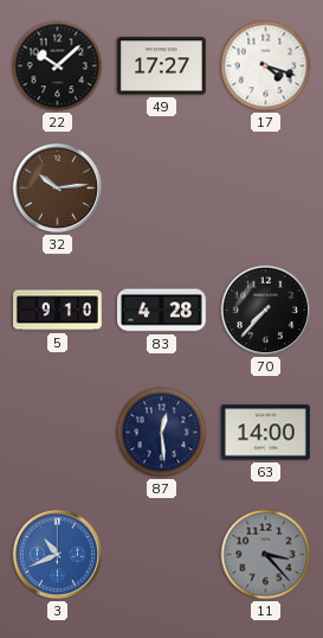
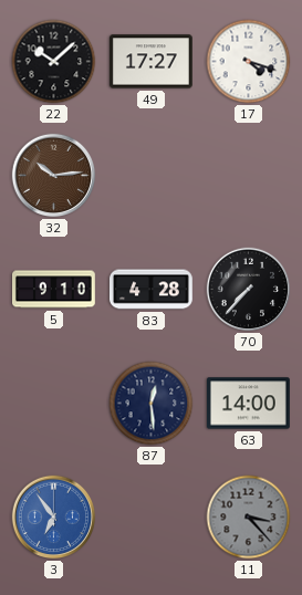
3: 10:41 -> 6:54 (54, 518)
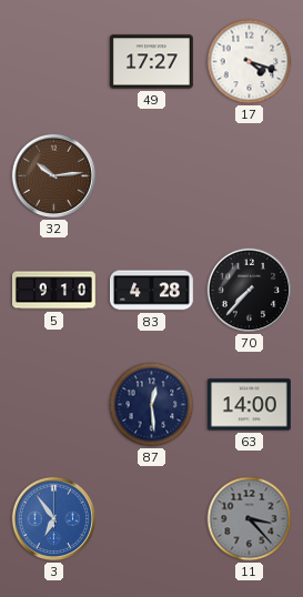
22: 10:08 -> none (54, 62)
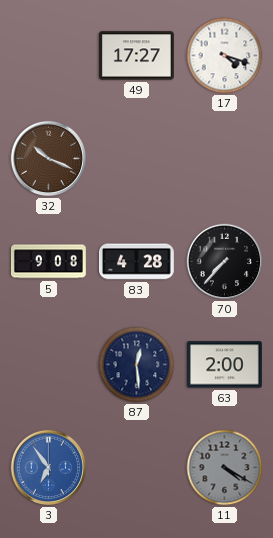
32: 10:14 -> 10:19 (49, 159)
5: 9:10 -> 9:08 (49, 262)
63: 14:00 -> 2:00 (224, 365)
11: 3:23 -> 4:20 (225, 468)
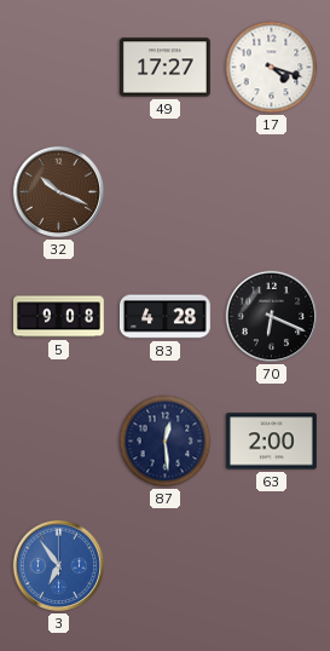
70: 7:37 -> 6:19 (272, 317)
11: 4:20 -> none (225, 468)
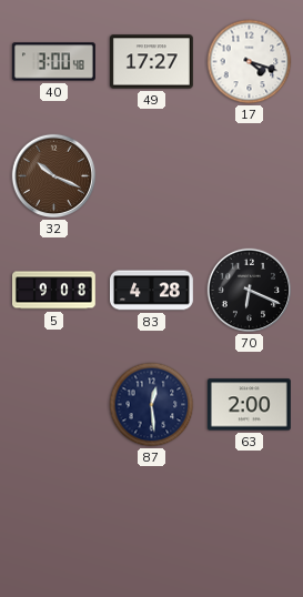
40: none -> 3:00 (54, 62)
3: 6:54 -> none (59, 566)
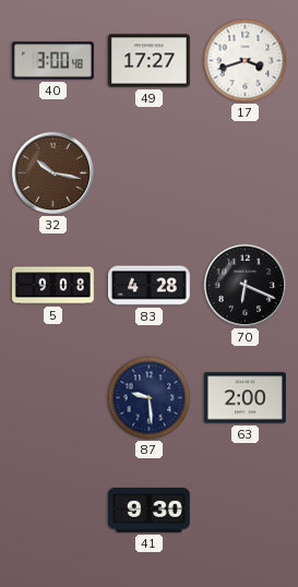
17: 4:18 -> 3:42 (246, 61)
32: 10:19 -> 10:17 (53, 173)
87: 12:29 -> 9:29 (150, 398)
41: none -> 9:30 (148, 511)
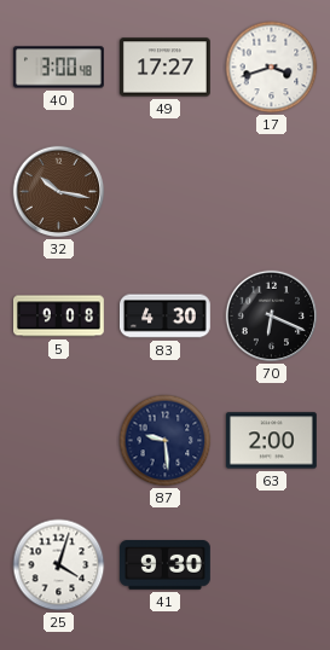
83: 4:28 -> 4:30 (166, 317)
25: none -> 4:03 (59, 565)
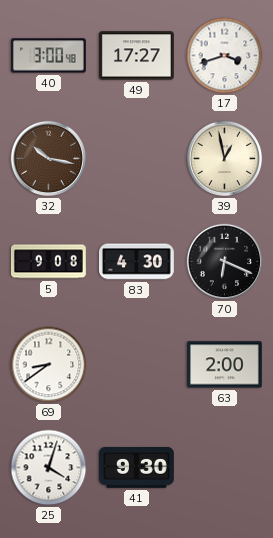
39: none -> 12:58 (225, 159)
69: none -> 8:39 (49, 365)
87: 9:29 -> none (166, 441)
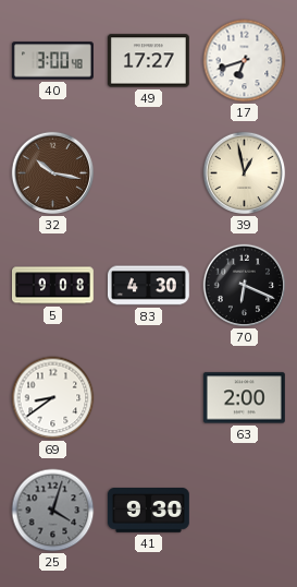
17: 3:42 -> 6:42 (245, 61)
25 dial: white -> grey (53, 511)
